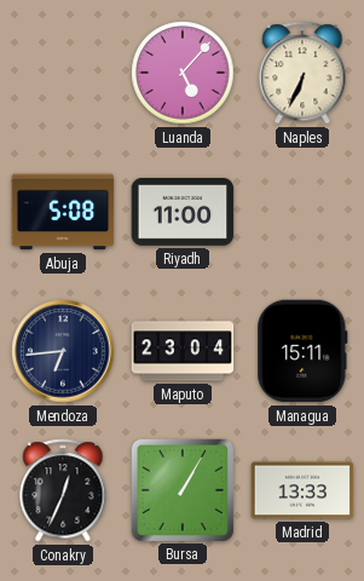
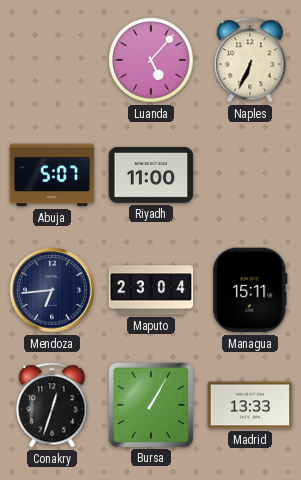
Abuja: 5:08 -> 5:07 (52, 175)
Conakry: 12:34 -> 12:33 (52, 405)
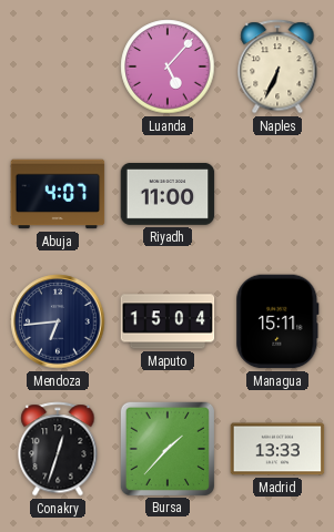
Abuja: 5:07 -> 4:07 (58, 194)
Maputo: 23:04 -> 15:04 (168, 321)
Bursa: 1:05 -> 1:37 (166, 448)
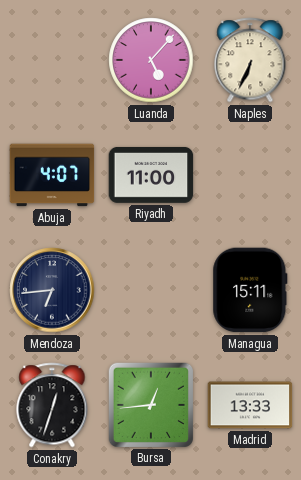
Maputo: 15:04 -> none (168, 321)
Bursa: 1:37 -> 12:44 (150, 404)
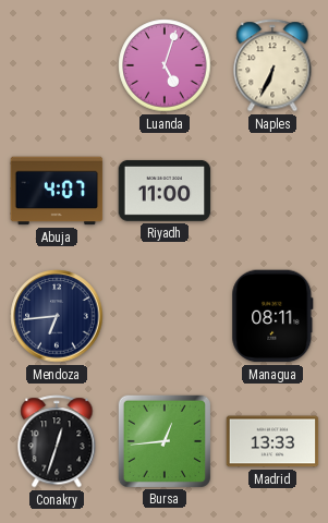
Luanda: 5:07 -> 5:03 (165, 65)
Managua: 15:11 -> 08:11 (272, 316)
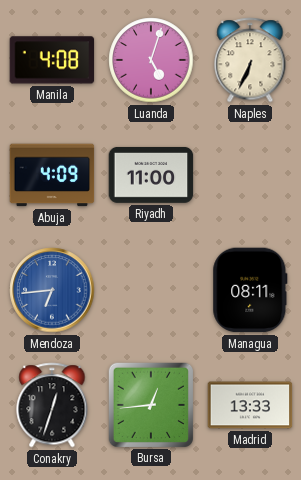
Manila: none -> 4:08 (52, 60)
Abuja: 4:07 -> 4:09 (52, 175)
Mendoza dial: navy -> blue (52, 290)
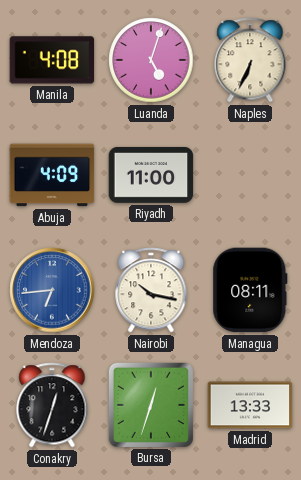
Nairobi: none -> 10:17 (151, 290)
Bursa: 12:44 -> 12:33 (150, 404)
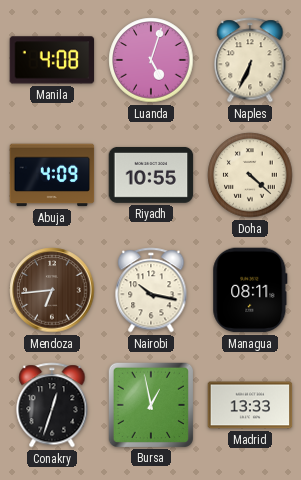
Riyadh: 11:00 -> 10:55 (151, 175)
Doha: none -> 4:22 (250, 175)
Mendoza dial: blue -> brown (52, 290)
Bursa: 12:33 -> 12:58 (150, 404)
